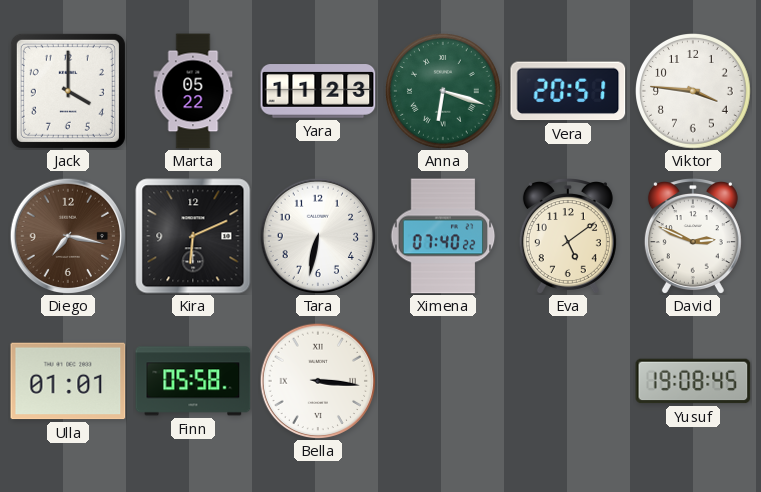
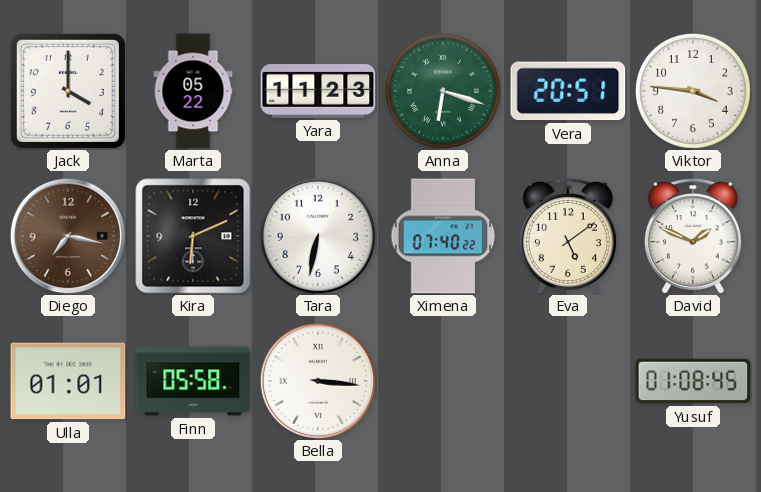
David: 2:49 -> 1:49 (693, 236)
Yusuf: 19:08 -> 01:08 (693, 381)
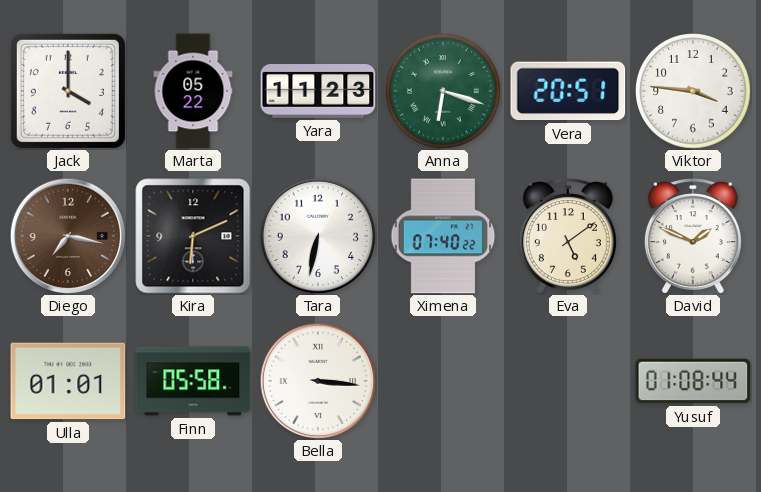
Yusuf: 01:08:45 -> 01:08:44 (693, 381)
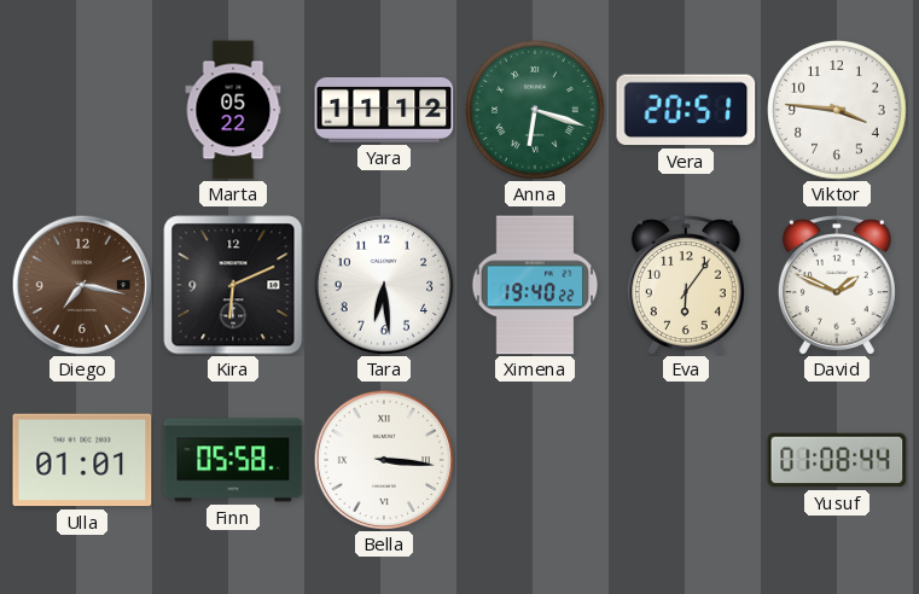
Jack: 4:00 -> none (68, 91)
Yara: 11:23 -> 11:12 (384, 110)
Tara: 6:32 -> 6:29 (384, 285)
Ximena: 07:40 -> 19:40 (535, 285)
Eva: 5:09 -> 6:06 (686, 285)
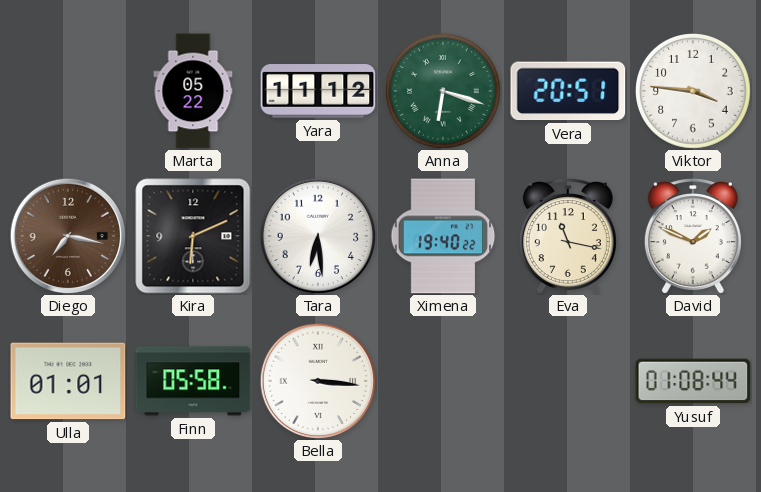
Eva: 6:06 -> 11:17 (568, 236)
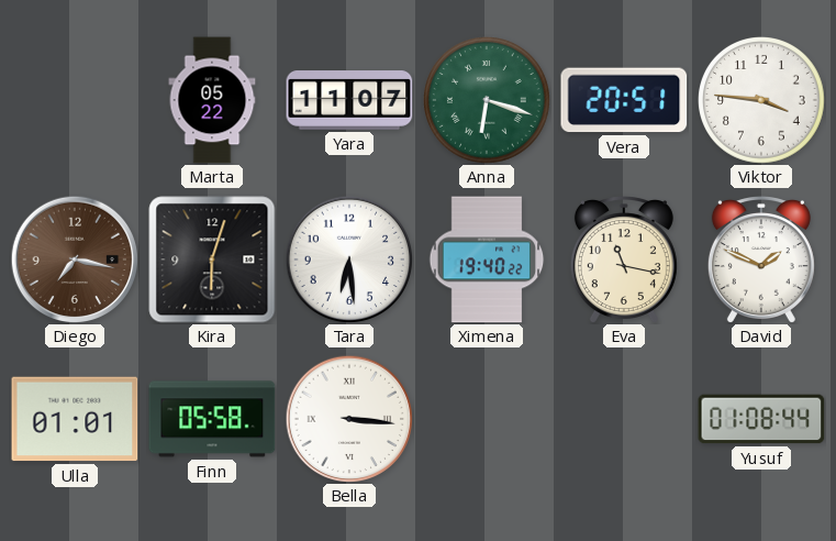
Yara: 11:12 -> 11:07 (349, 100)
Kira: 6:11 -> 6:03 (212, 260)
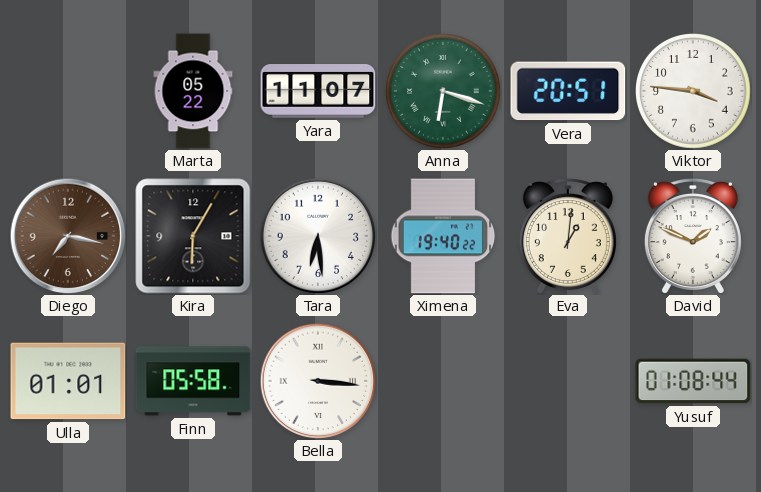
Kira: 6:03 -> 6:05 (193, 236)
Eva: 11:17 -> 1:01 (568, 236)
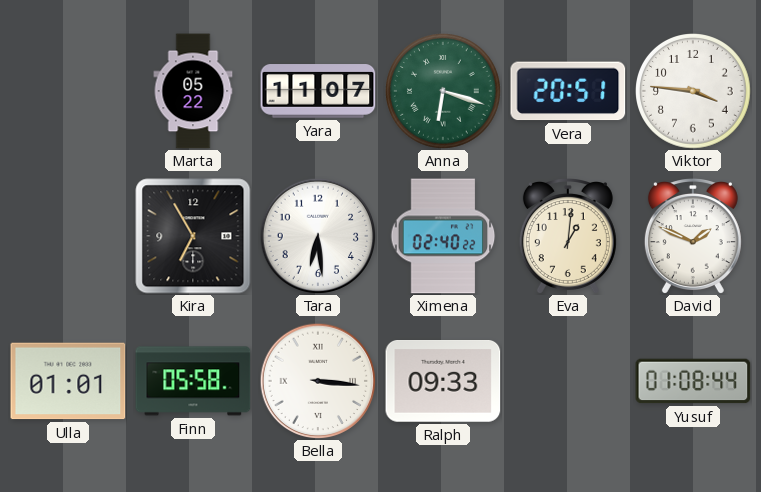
Diego: 7:17 -> none (68, 236)
Kira: 6:05 -> 6:55 (193, 236)
Ximena: 19:40 -> 02:40 (443, 236)
Ralph: none -> 09:33 (443, 382)
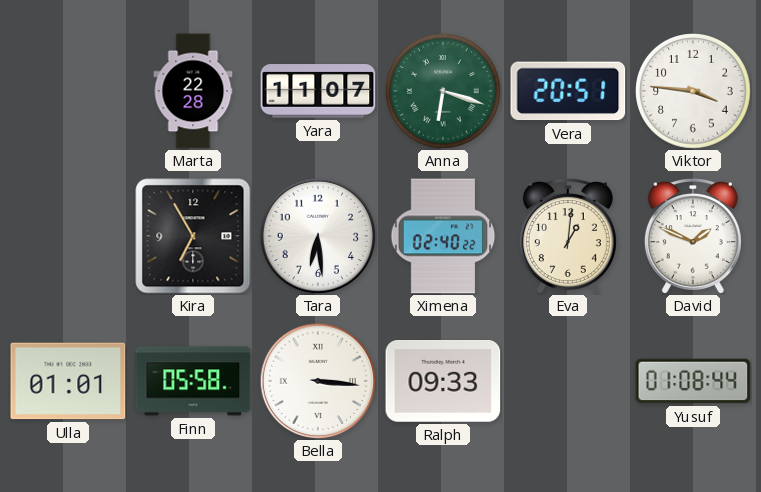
Marta: 05:22 -> 22:28 (193, 91)
